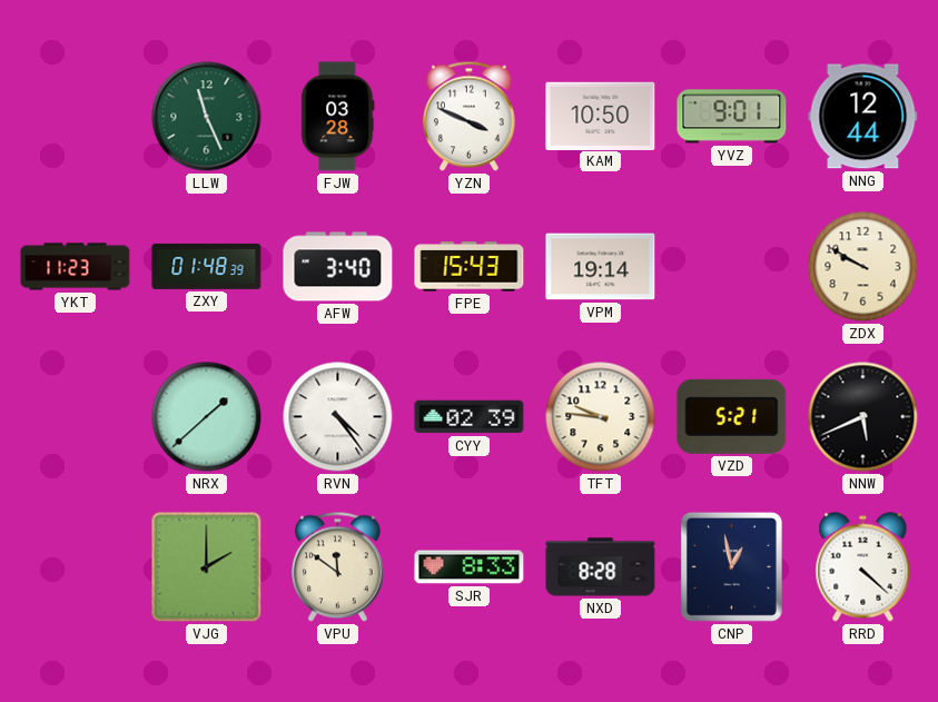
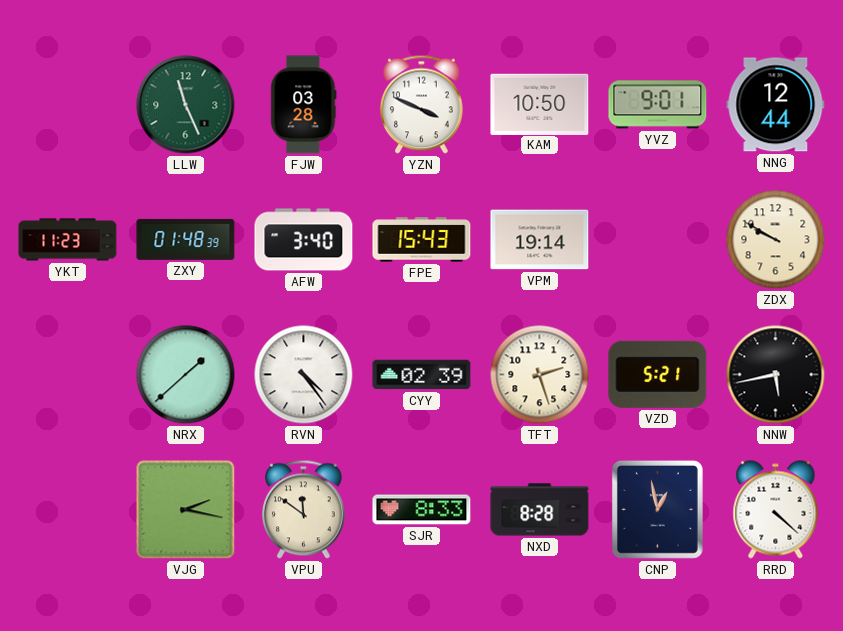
TFT: 9:46 -> 2:27 (540, 375)
NNW: 5:41 -> 5:43 (776, 375)
VJG: 2:00 -> 2:17 (186, 510)
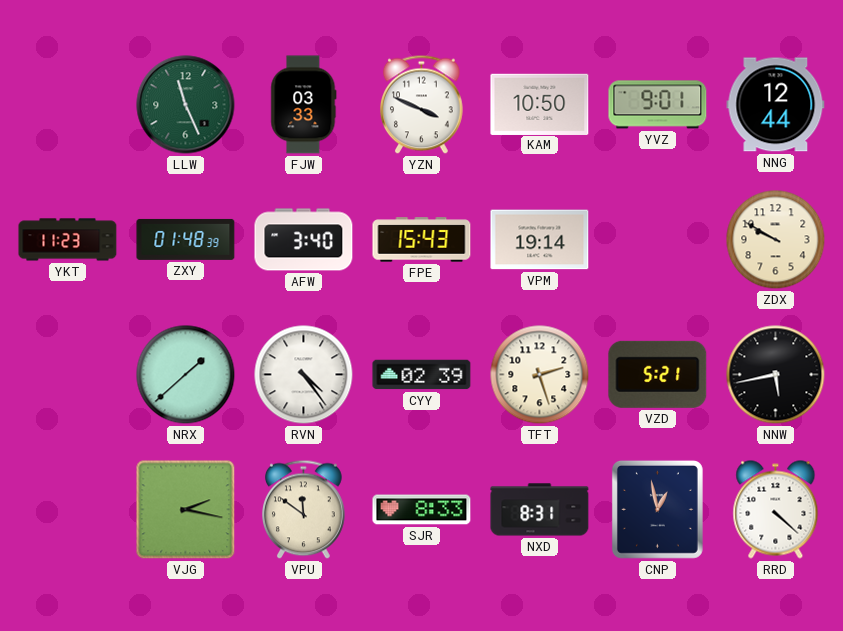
FJW: 03:28 -> 03:33 (304, 105)
NXD: 8:28 -> 8:31 (540, 510)
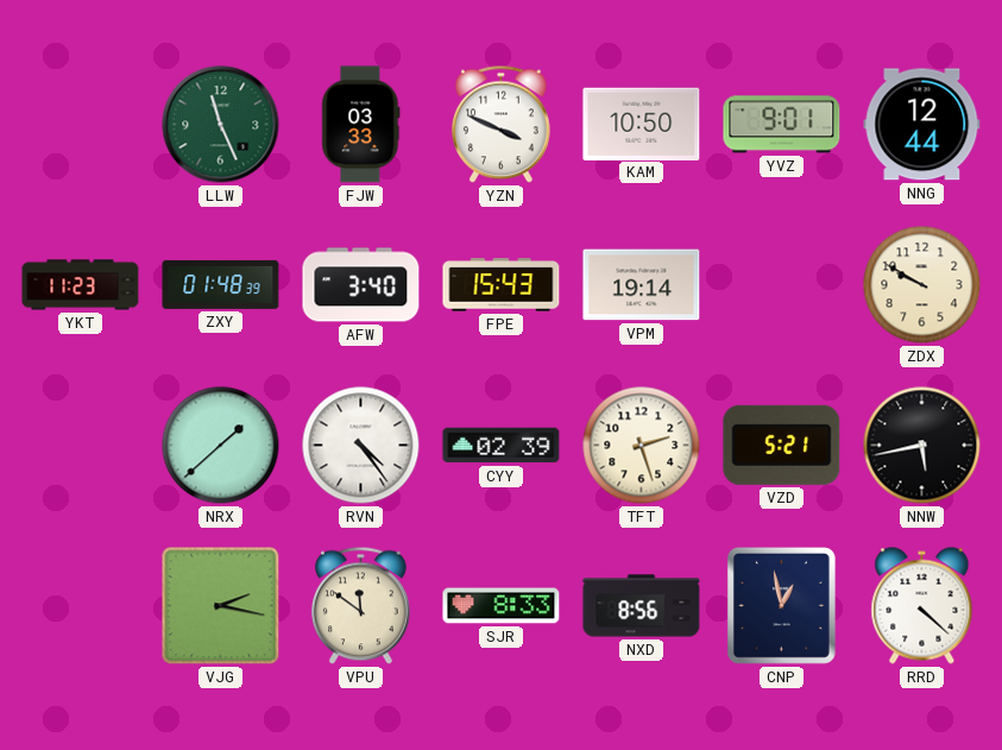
NXD: 8:31 -> 8:56 (642, 606)
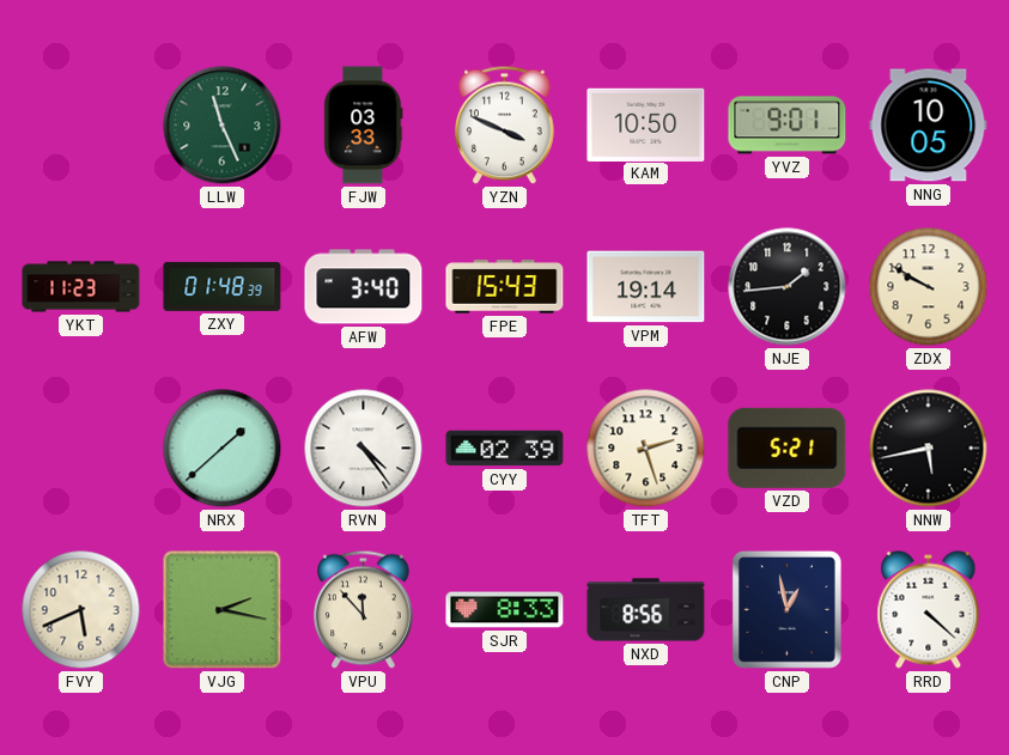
NNG: 12:44 -> 10:05 (929, 126)
NJE: none -> 1:44 (788, 287)
FVY: none -> 5:41 (81, 610)
VPU: 11:51 -> 11:53 (364, 610)
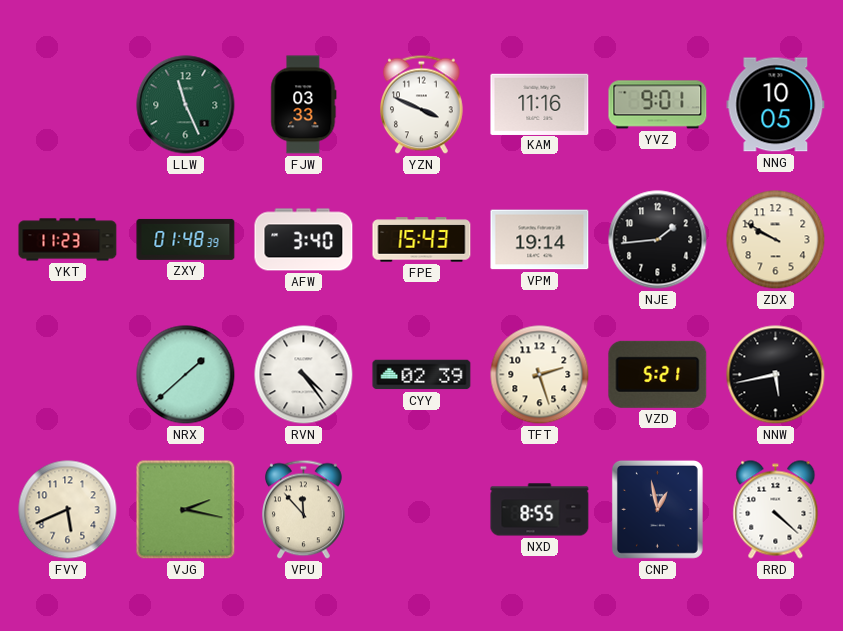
KAM: 10:50 -> 11:16 (540, 104)
SJR: 8:33 -> none (505, 610)
NXD: 8:56 -> 8:55 (540, 510)
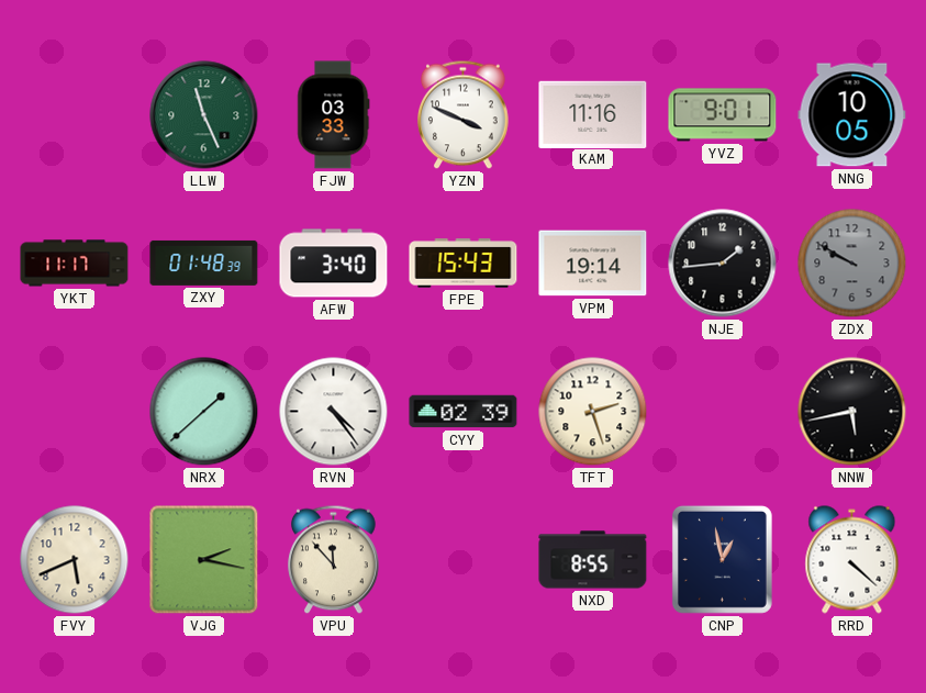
YKT: 11:23 -> 11:17 (75, 264)
ZDX dial: cream -> grey (852, 264)
VZD: 5:21 -> none (658, 374)
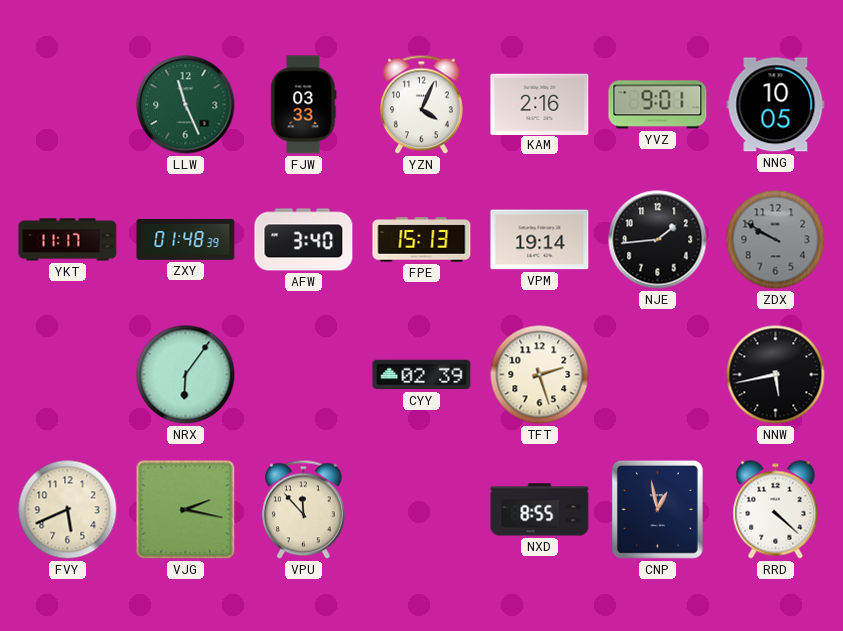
YZN: 3:49 -> 4:04 (422, 105)
KAM: 11:16 -> 2:16 (540, 104)
FPE: 15:43 -> 15:13 (422, 240)
NRX: 1:38 -> 6:06 (186, 375)
RVN: 4:24 -> none (334, 412)
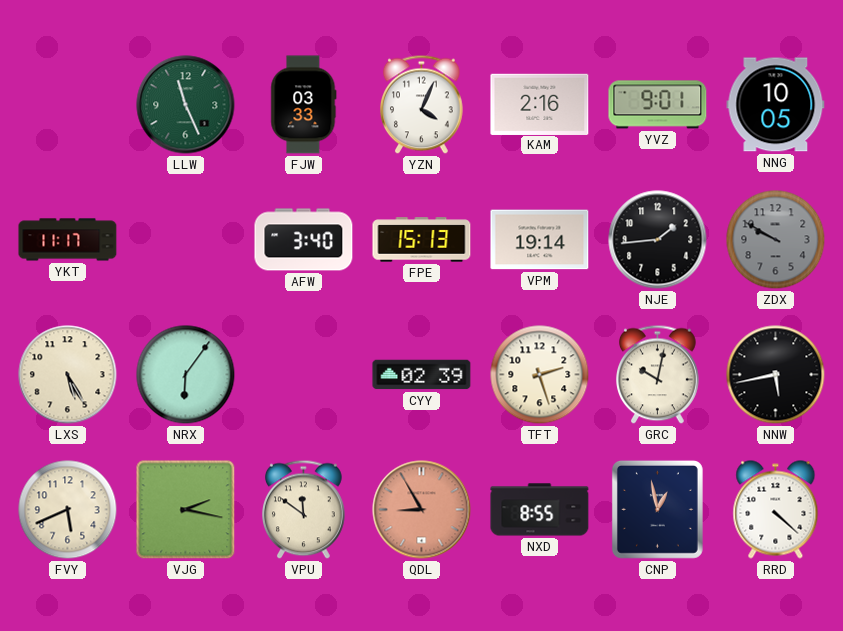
ZXY: 01:48 -> none (186, 239)
LXS: none -> 5:25 (68, 375)
GRC: none -> 10:02 (658, 375)
VPU: 11:53 -> 11:51 (304, 510)
QDL: none -> 8:55 (422, 510)
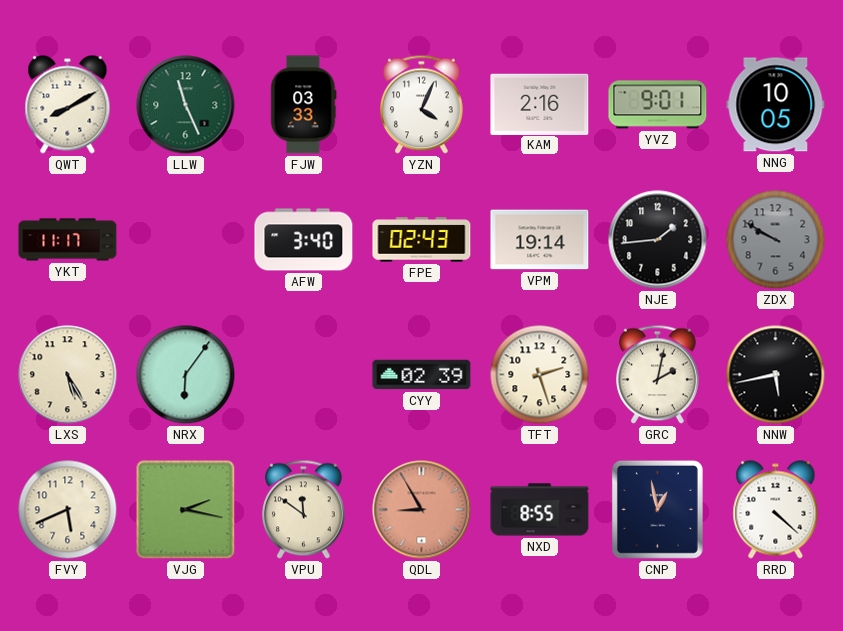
QWT: none -> 8:10 (68, 105)
FPE: 15:13 -> 02:43 (422, 240)
GRC: 10:02 -> 2:02 (658, 375)
